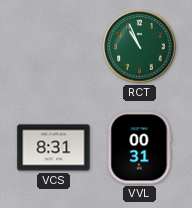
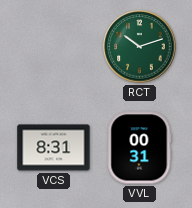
RCT: 10:56 -> 10:12 (140, 47)
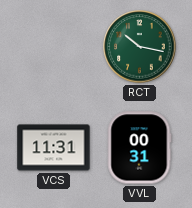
RCT: 10:12 -> 10:17 (140, 47)
VCS: 8:31 -> 11:31 (54, 148)
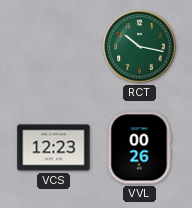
VCS: 11:31 -> 12:23 (54, 148)
VVL: 00:31 -> 00:26 (139, 148)
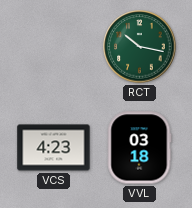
VCS: 12:23 -> 4:23 (54, 148)
VVL: 00:26 -> 03:18 (139, 148)
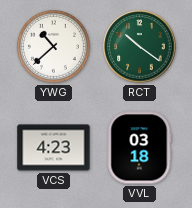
YWG: none -> 10:38 (53, 46)
RCT: 10:17 -> 10:21 (140, 47)
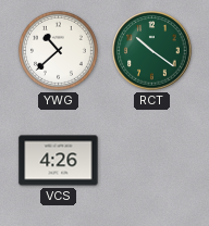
VCS: 4:23 -> 4:26 (59, 161)
VVL: 03:18 -> none (139, 148)
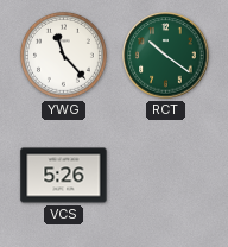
YWG: 10:38 -> 11:23 (63, 55)
VCS: 4:26 -> 5:26 (64, 176)
